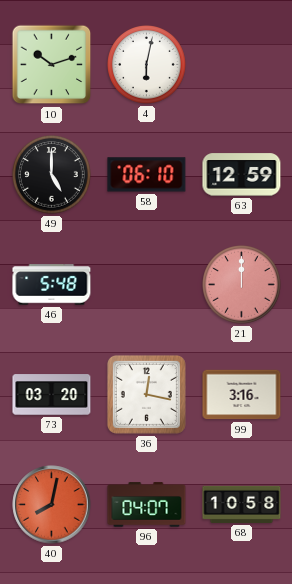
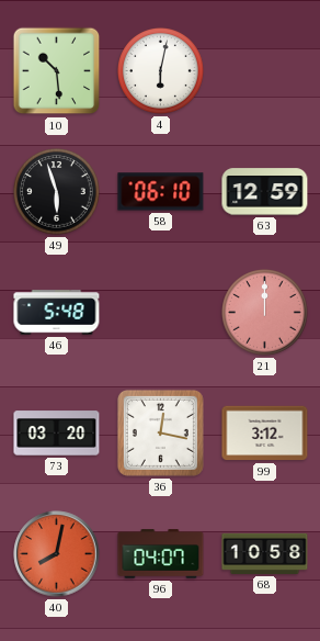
10: 10:12 -> 10:29 (57, 71)
49: 5:00 -> 5:57 (57, 192)
99: 3:16 -> 3:12 (265, 434)
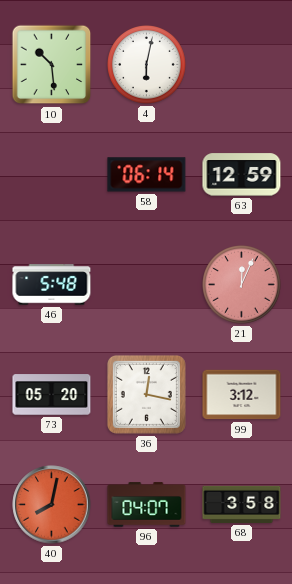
49: 5:57 -> none (57, 192)
58: 06:10 -> 06:14 (147, 175)
21: 12:00 -> 12:04 (242, 285)
73: 03:20 -> 05:20 (52, 395)
68: 10:58 -> 3:58 (242, 504)
